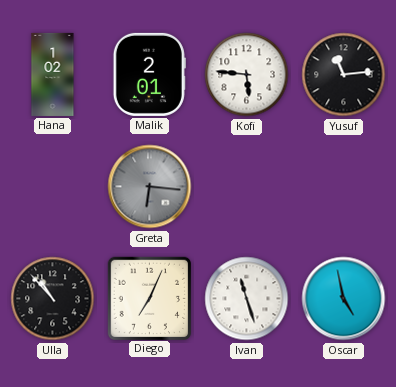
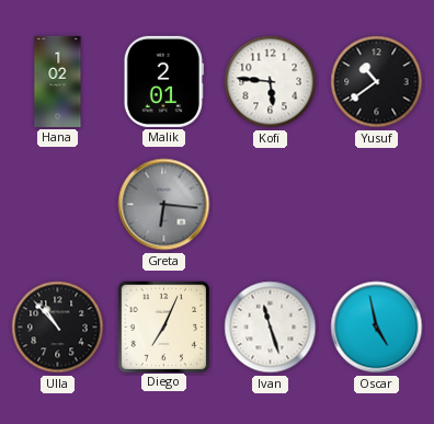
Yusuf: 11:14 -> 10:39 (377, 82)
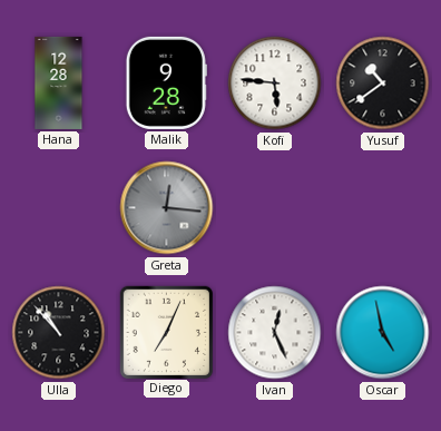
Hana: 1:02 -> 12:28 (59, 82)
Malik: 2:01 -> 9:28 (166, 82)
Greta: 6:16 -> 12:16 (167, 208)
Ivan: 11:27 -> 12:26 (275, 333)
